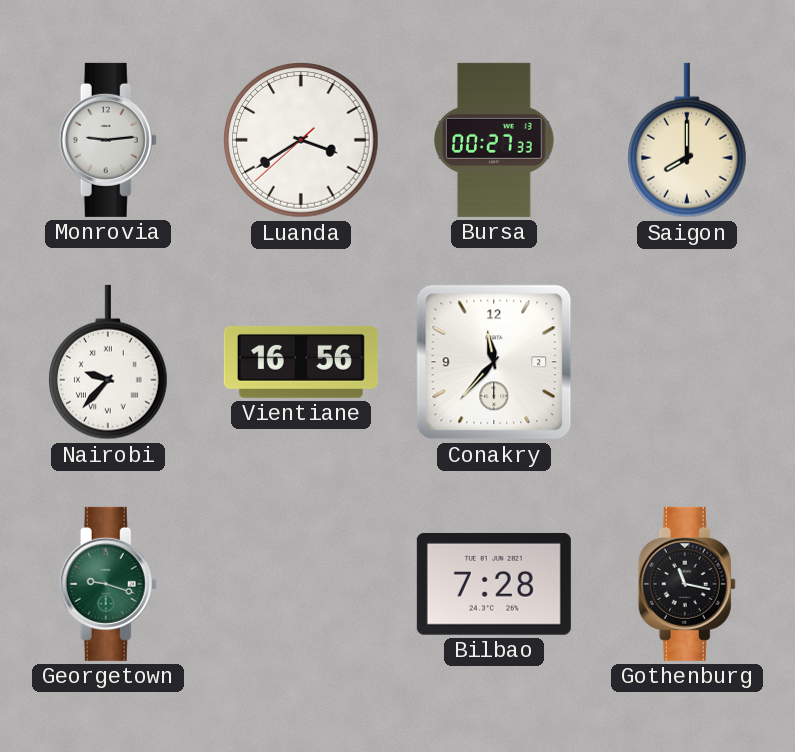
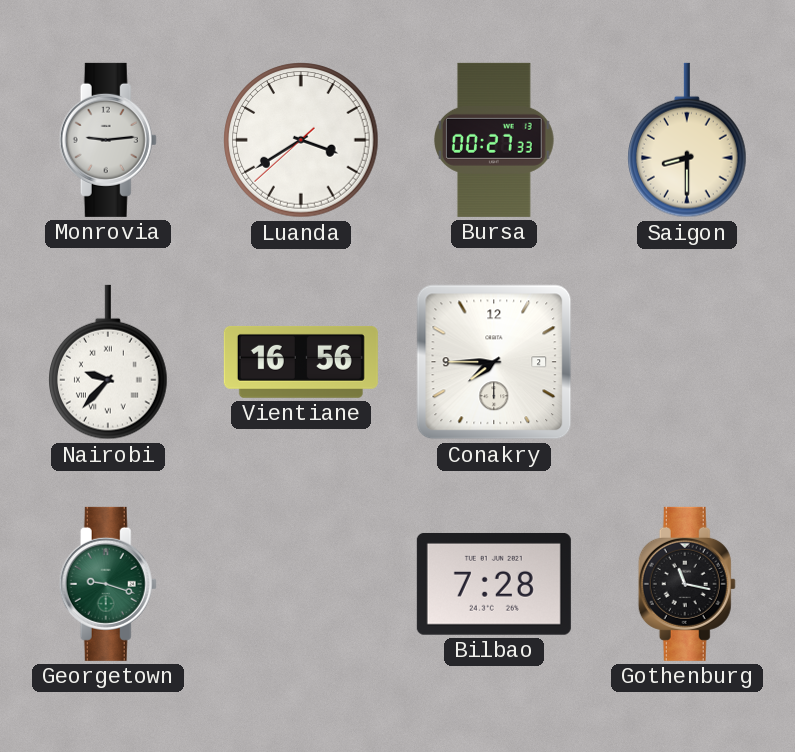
Saigon: 8:00 -> 8:30 (688, 140)
Conakry: 11:37 -> 7:45 (494, 362)
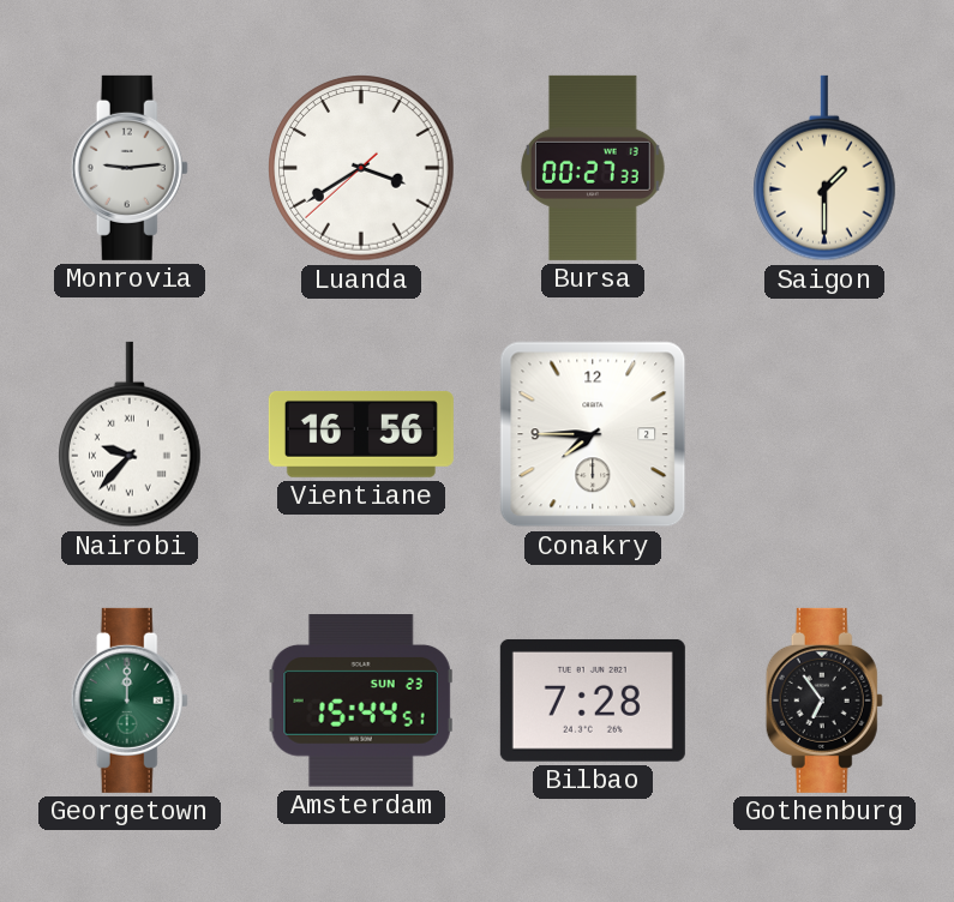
Saigon: 8:30 -> 1:30 (826, 168)
Georgetown: 9:18 -> 12:00 (130, 700)
Amsterdam: none -> 15:44 (361, 702)
Gothenburg: 11:17 -> 6:54 (824, 700)
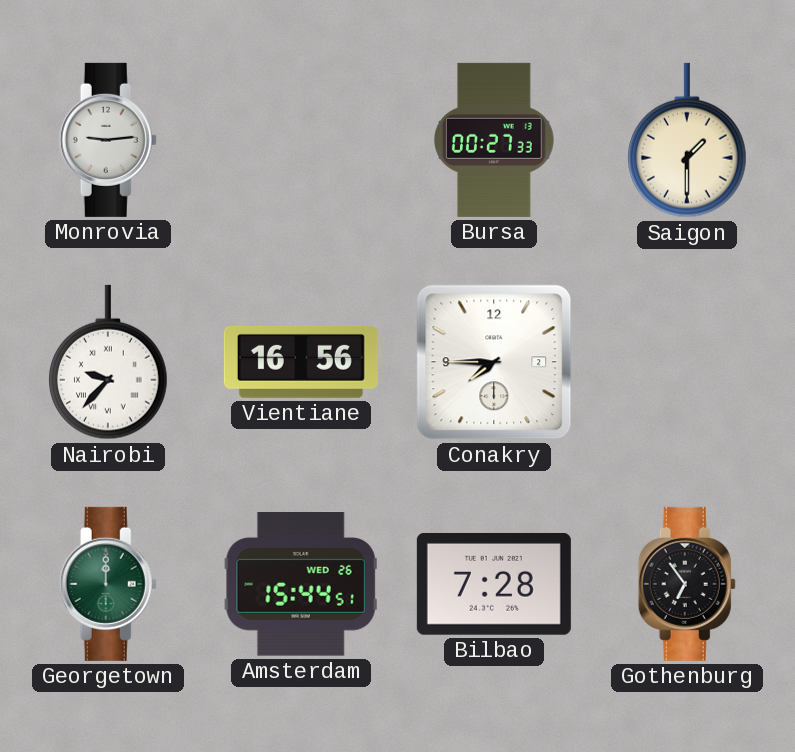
Luanda: 3:39 -> none (361, 168)
Amsterdam date: SUN 23 -> WED 26 (301, 585)
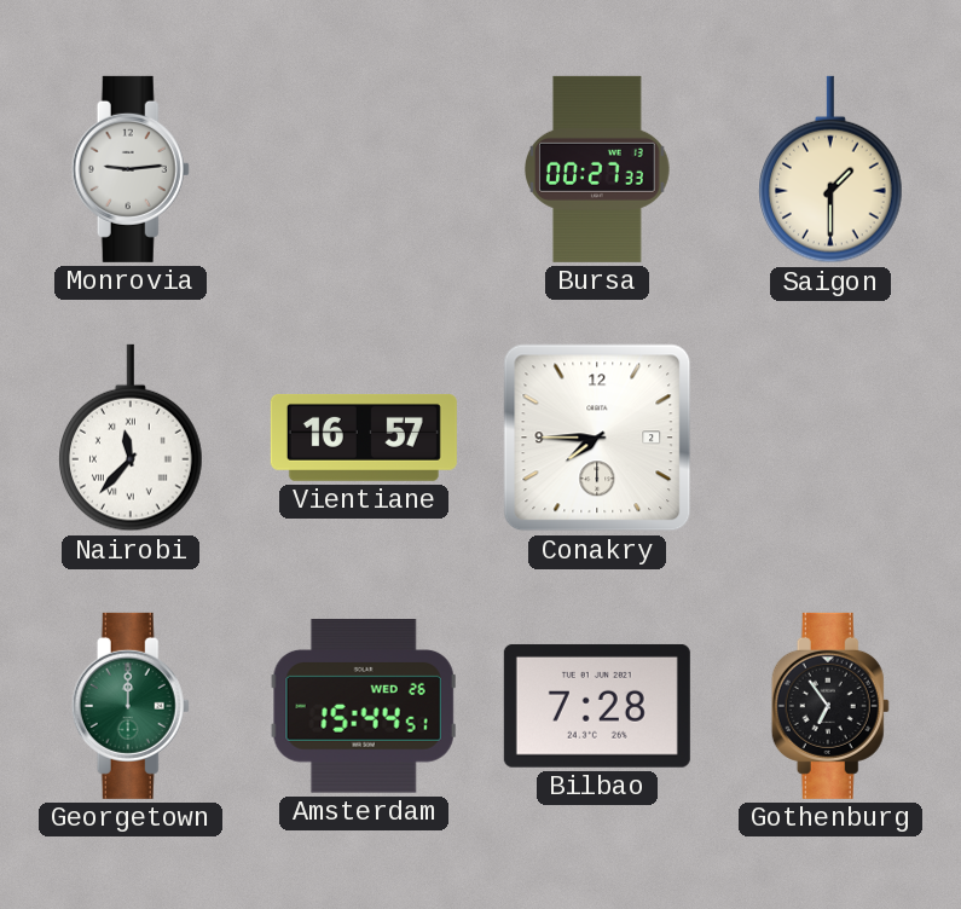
Nairobi: 9:37 -> 11:37 (132, 438)
Vientiane: 16:56 -> 16:57 (364, 438)
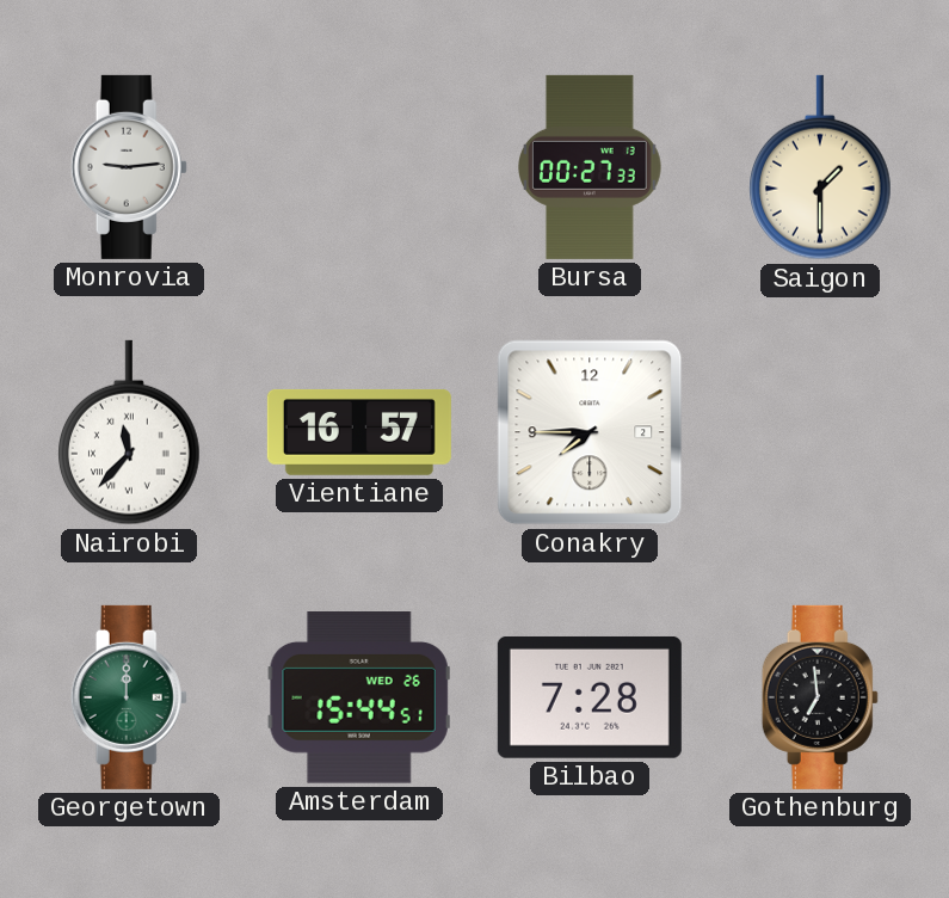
Gothenburg: 6:54 -> 6:59 (820, 697)
